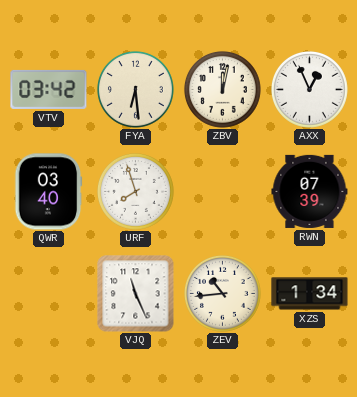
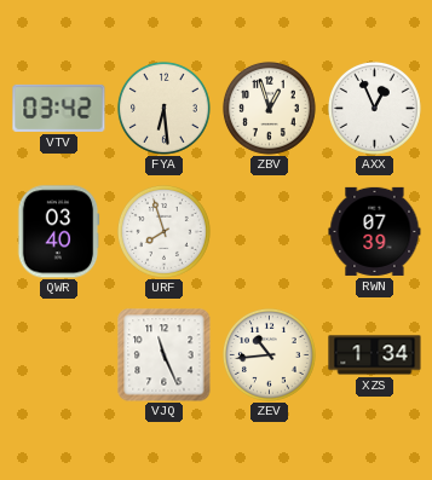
ZBV: 12:02 -> 12:57 (269, 108)
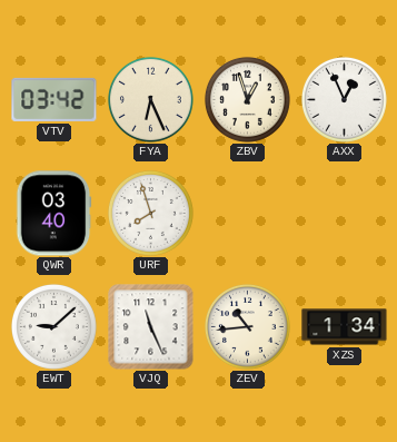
FYA: 6:29 -> 6:26 (150, 99)
RWN: 07:39 -> none (375, 231)
EWT: none -> 9:08 (53, 326)
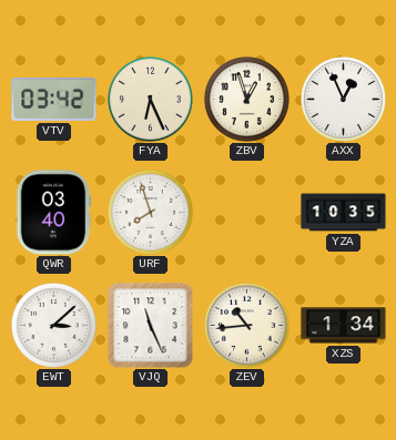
YZA: none -> 10:35 (344, 213)
EWT: 9:08 -> 3:08 (53, 325)
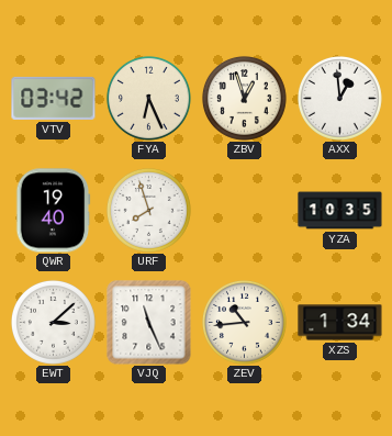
AXX: 12:56 -> 12:59 (339, 98)
QWR: 03:40 -> 19:40 (53, 211)
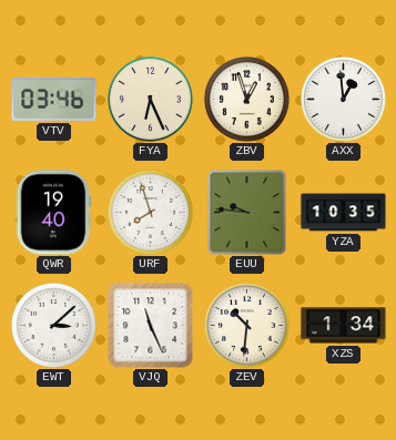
VTV: 03:42 -> 03:46 (54, 99)
EUU: none -> 9:46 (247, 212)
ZEV: 10:44 -> 10:31 (246, 325)
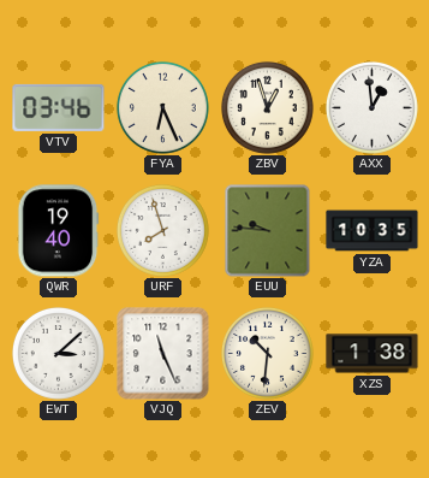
XZS: 1:34 -> 1:38 (373, 354)
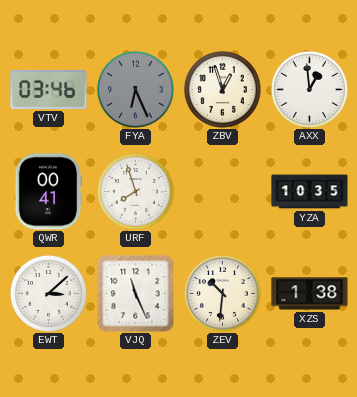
FYA dial: cream -> grey (135, 89)
QWR: 19:40 -> 00:41 (48, 192)
EUU: 9:46 -> none (268, 230)
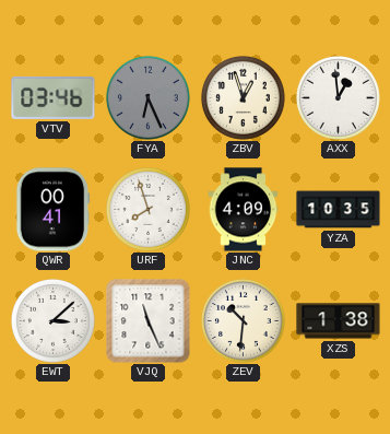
JNC: none -> 4:09 (244, 210)
